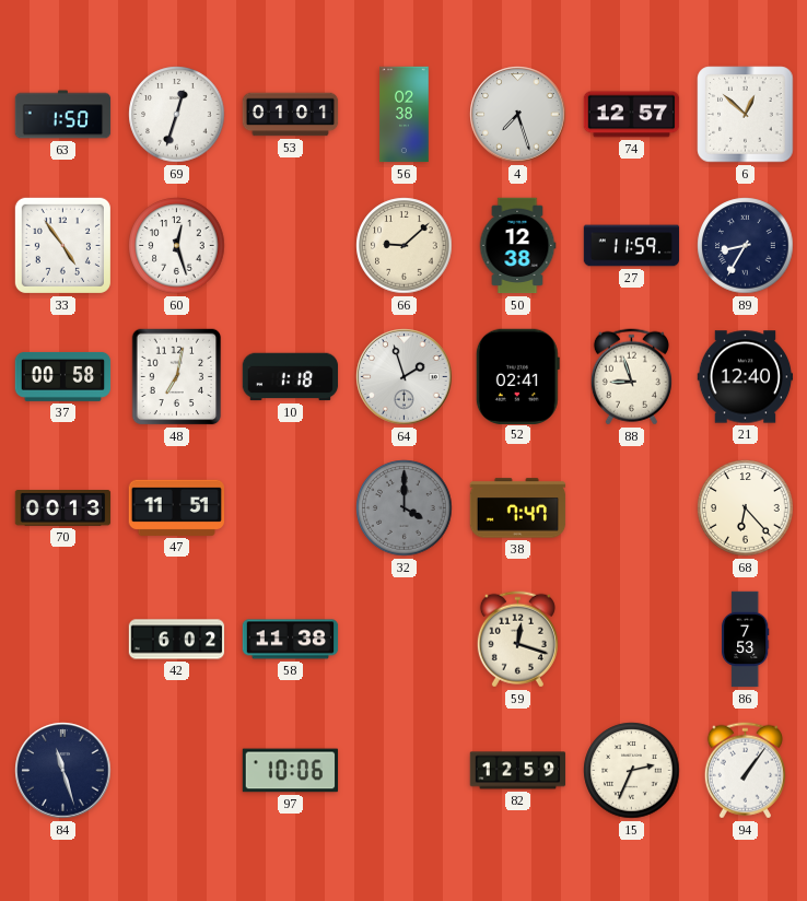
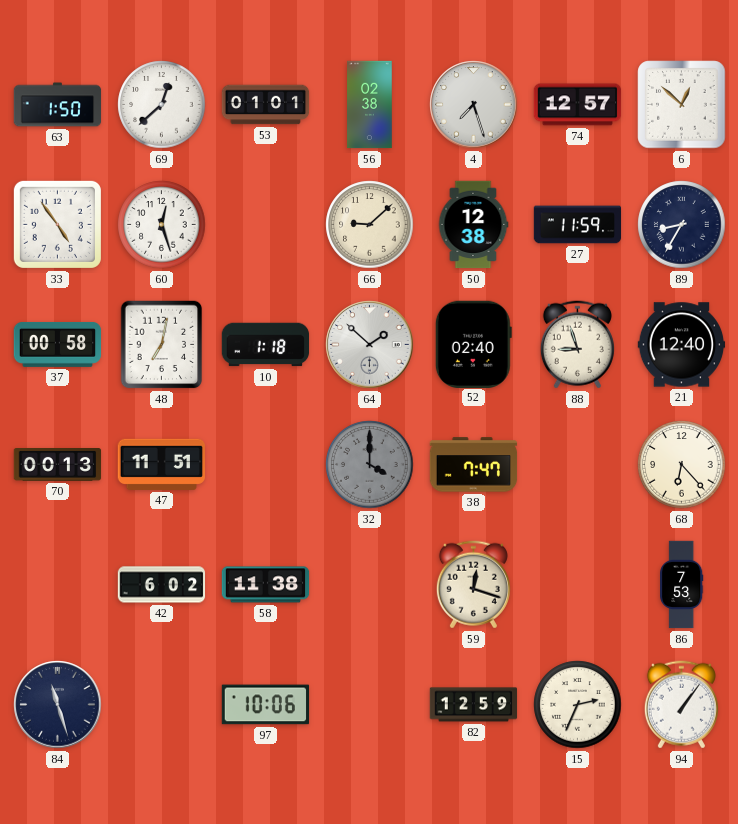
69: 12:33 -> 12:38 (162, 105)
64: 1:57 -> 1:52 (370, 345)
52: 02:41 -> 02:40 (473, 344)
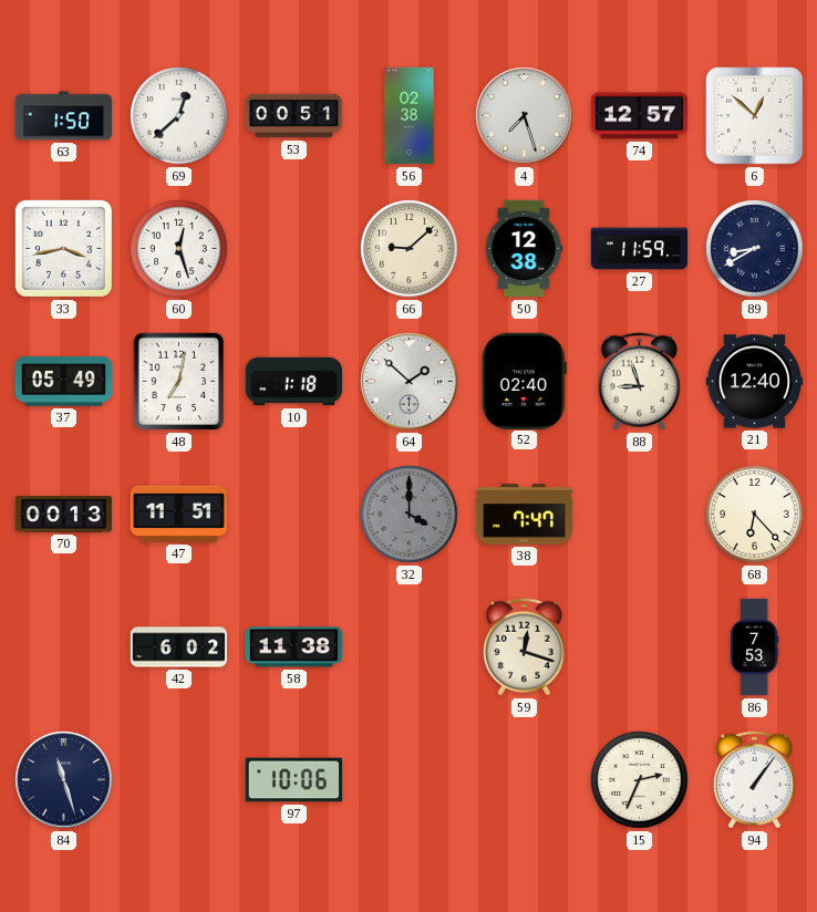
53: 01:01 -> 00:51 (294, 116)
33: 4:54 -> 3:43 (63, 248)
89: 8:35 -> 8:40 (755, 249)
37: 00:58 -> 05:49 (64, 381)
82: 12:59 -> none (474, 705)
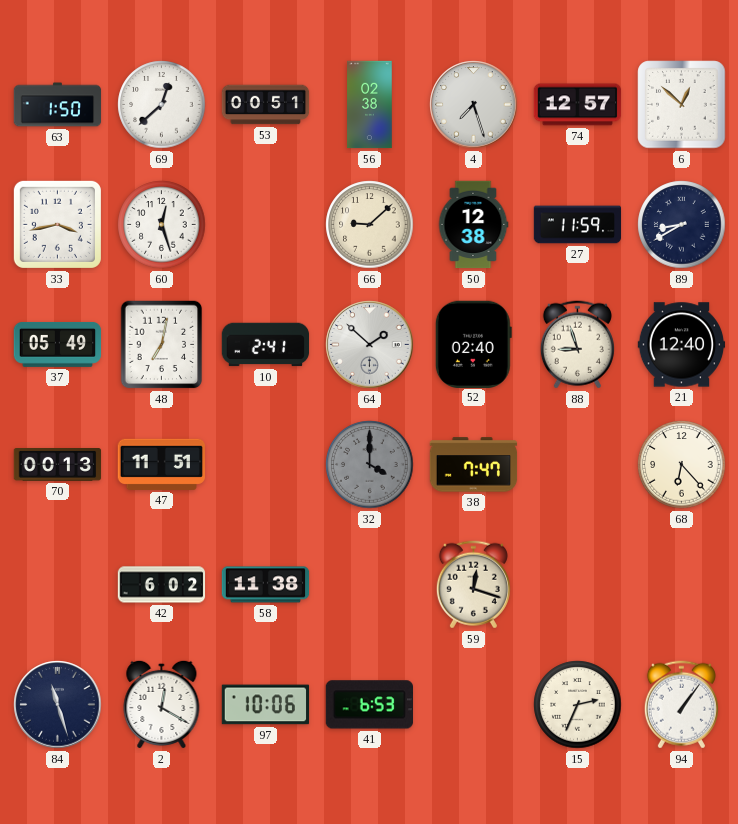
10: 1:18 -> 2:41 (266, 345)
86: 7:53 -> none (755, 647)
2: none -> 12:20 (162, 704)
41: none -> 6:53 (369, 705)
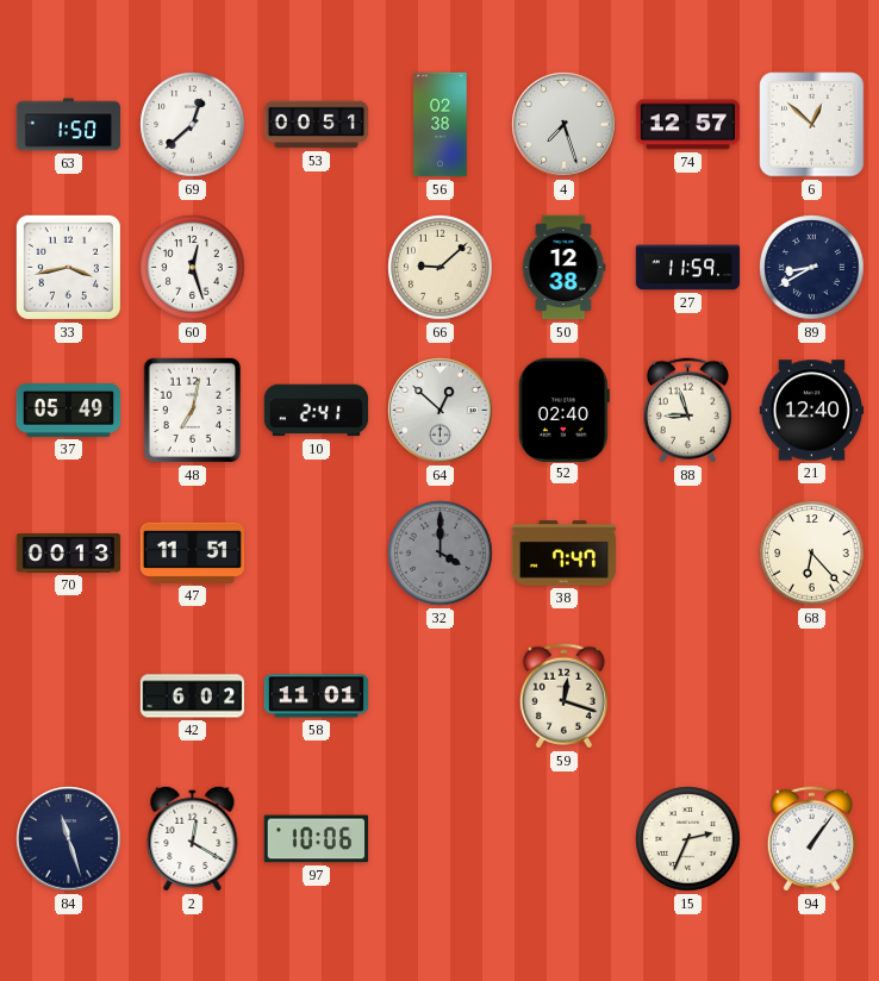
64: 1:52 -> 12:52 (441, 411)
58: 11:38 -> 11:01 (317, 696)
41: 6:53 -> none (369, 705)
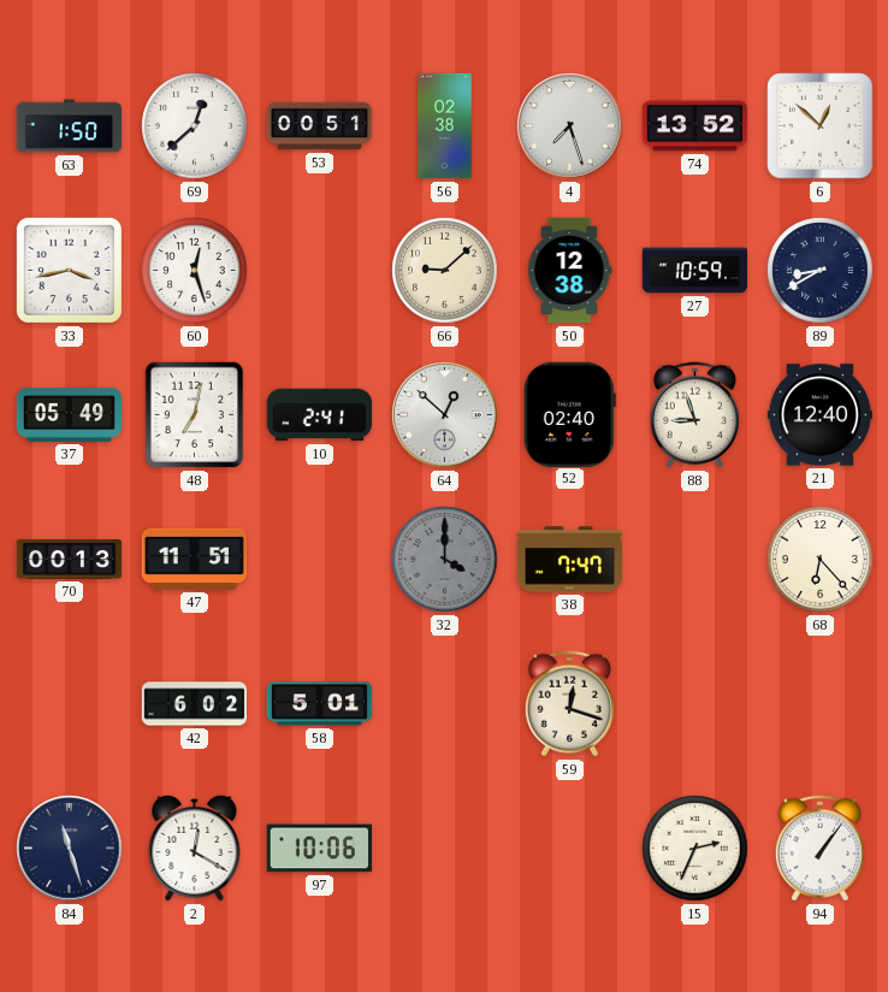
74: 12:57 -> 13:52 (695, 126)
27: 11:59 -> 10:59 (695, 271)
58: 11:01 -> 5:01 (320, 704)
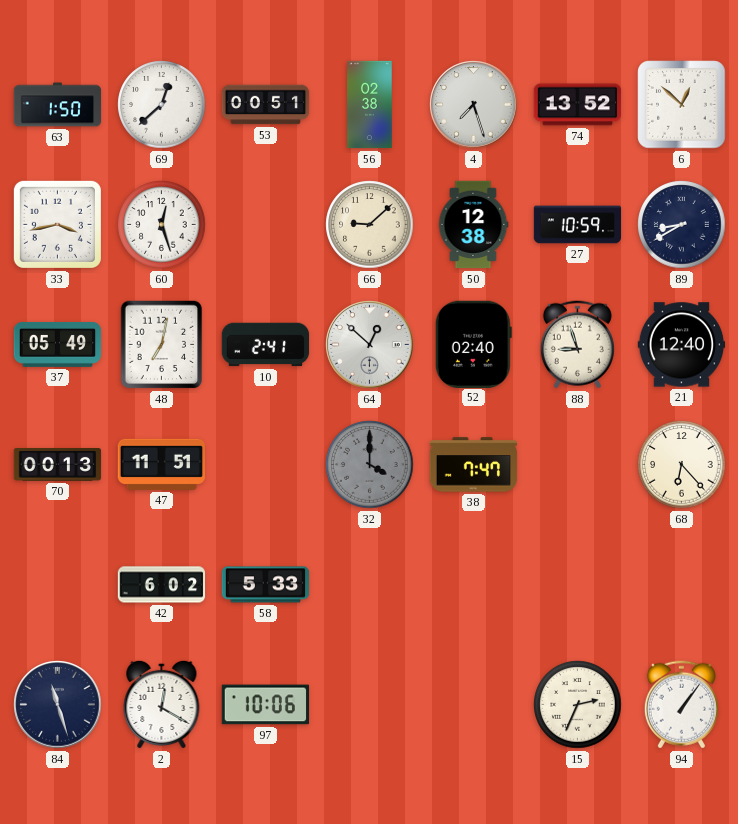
58: 5:01 -> 5:33 (266, 585)
59: 12:18 -> none (569, 704)
